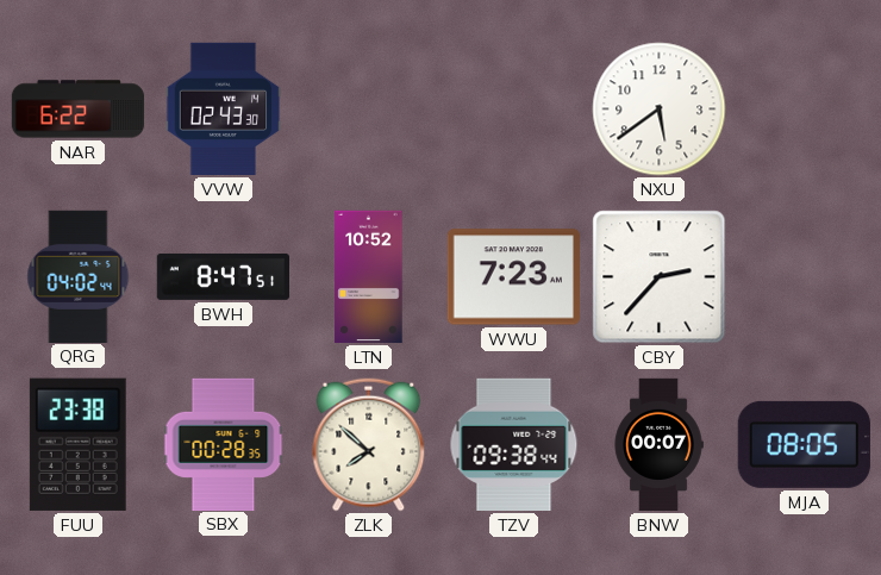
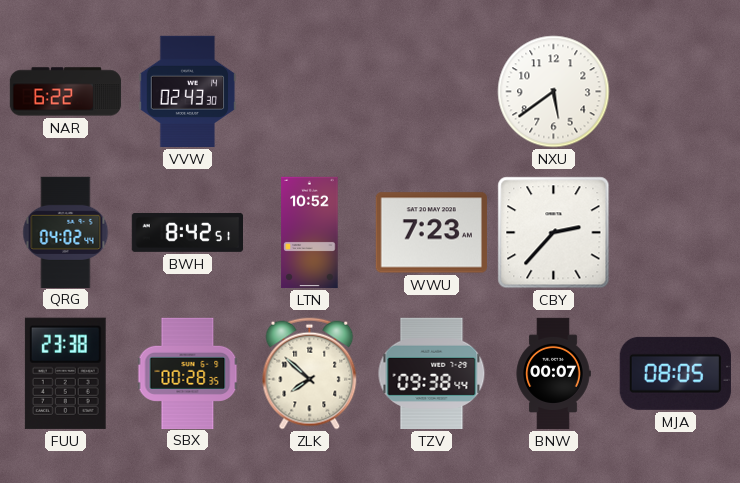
BWH: 8:47 -> 8:42 (188, 232)
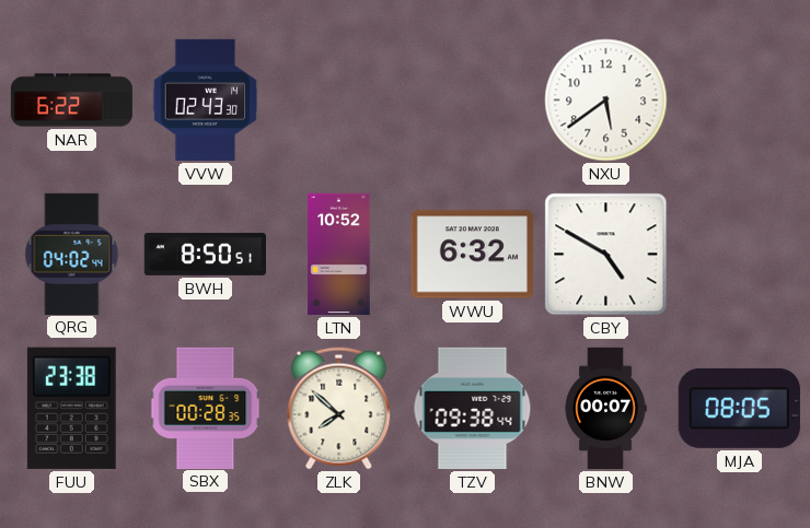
BWH: 8:42 -> 8:50 (206, 254)
WWU: 7:23 -> 6:32 (472, 255)
CBY: 2:37 -> 4:50 (606, 255)
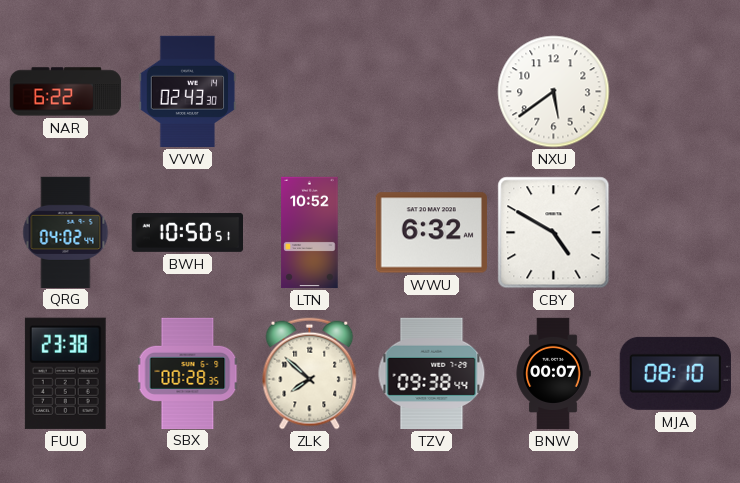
BWH: 8:50 -> 10:50 (188, 232)
MJA: 08:05 -> 08:10 (675, 373)
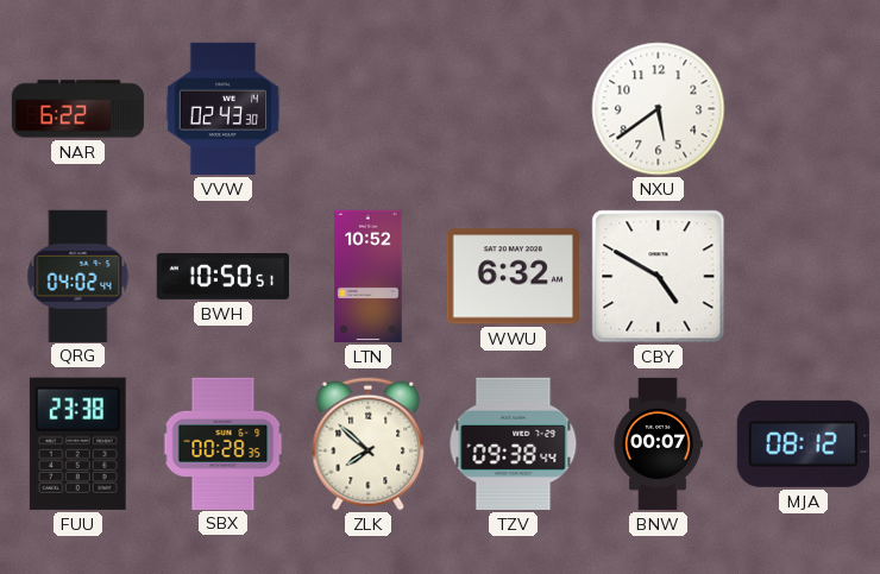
MJA: 08:10 -> 08:12 (803, 443)
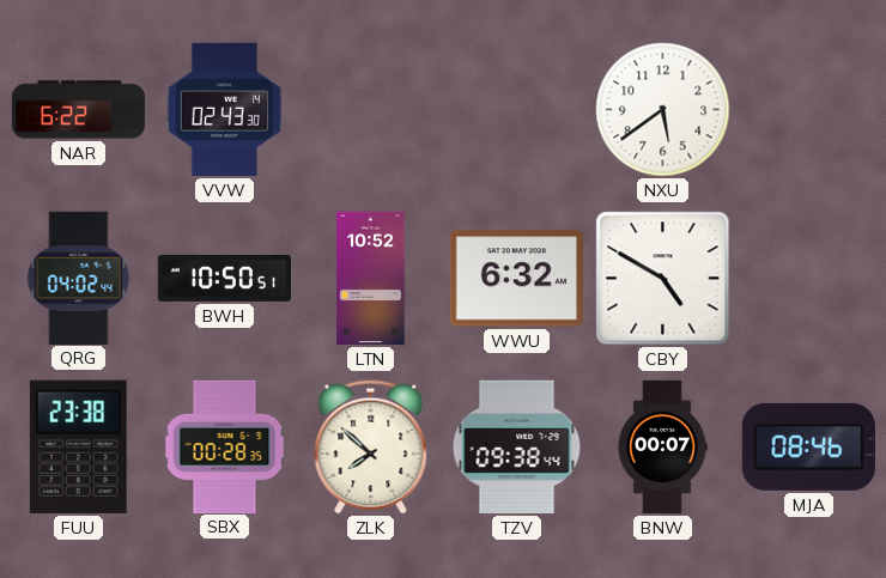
MJA: 08:12 -> 08:46 (808, 446)
